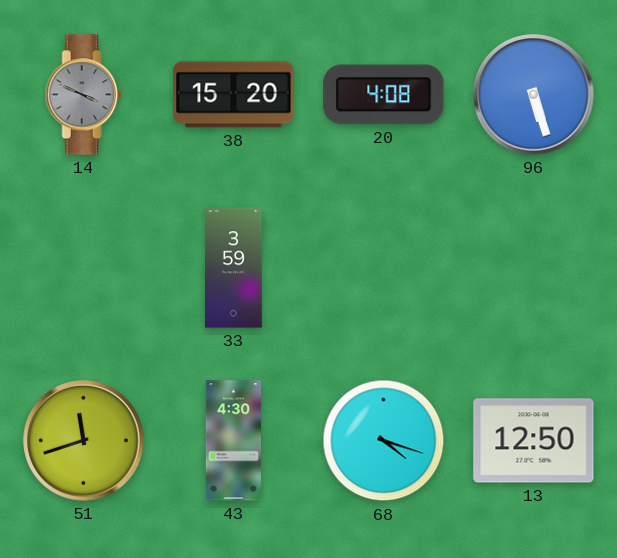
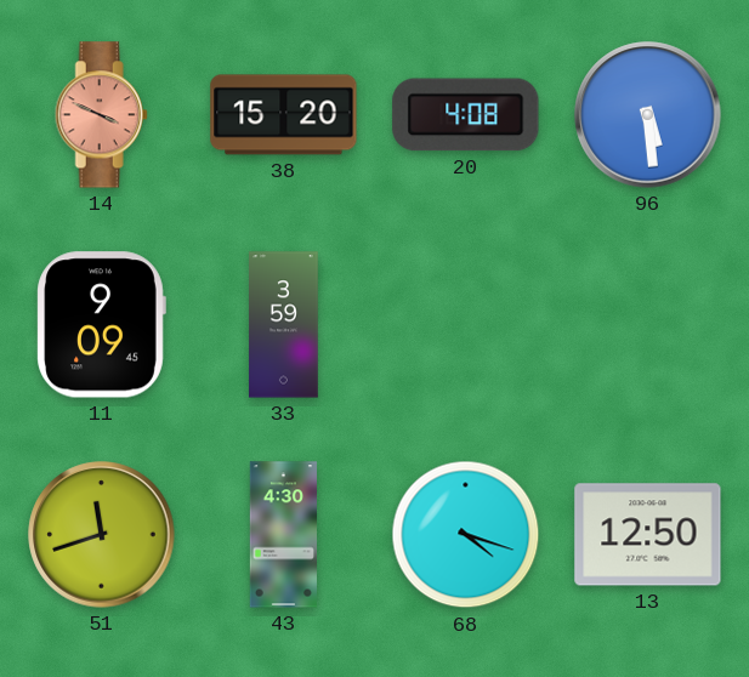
14 dial: grey -> salmon (101, 115)
96: 5:27 -> 5:29 (648, 115)
11: none -> 9:09 (101, 325)
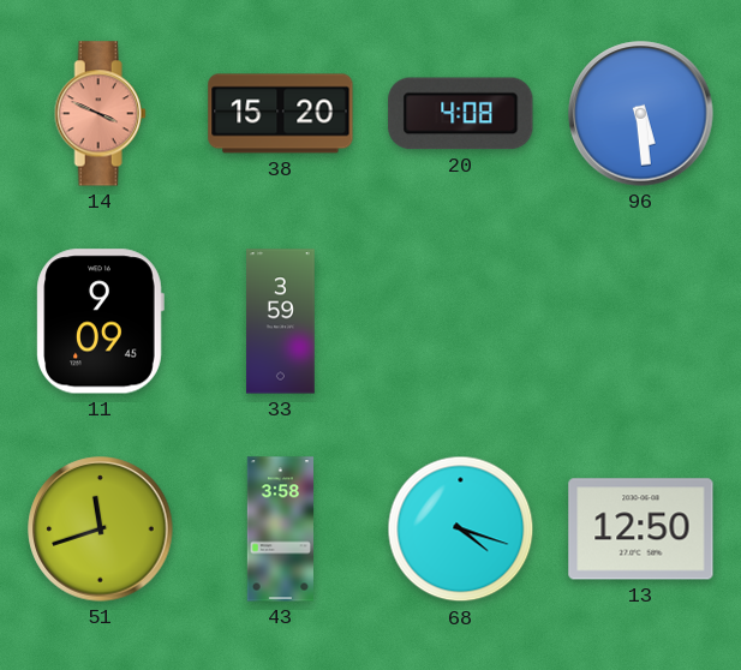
43: 4:30 -> 3:58 (280, 530)
